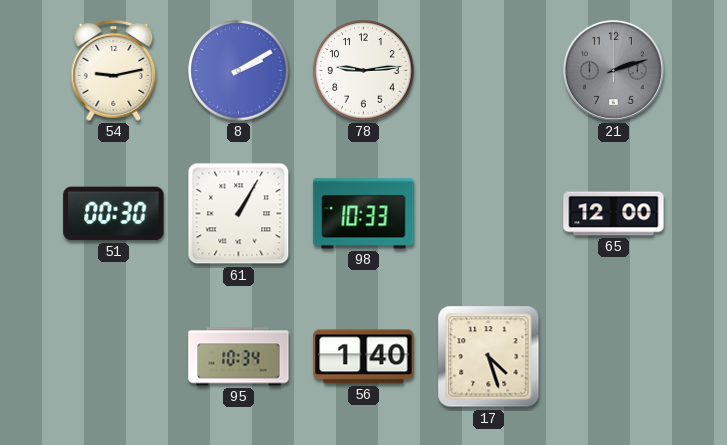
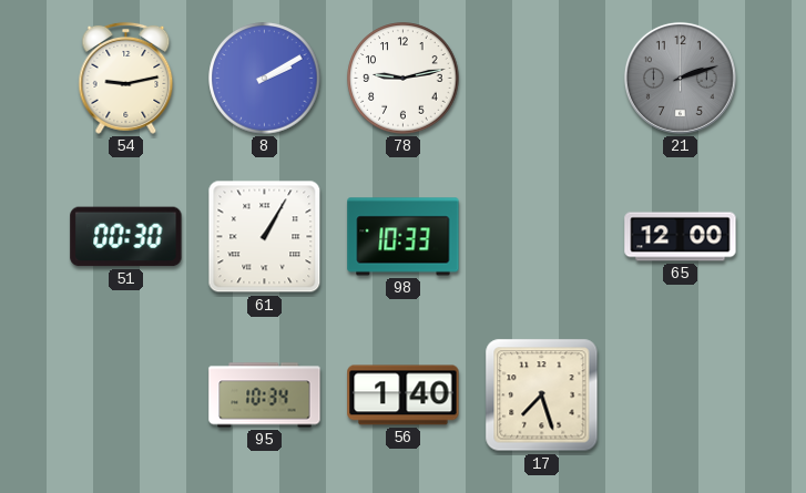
78: 9:14 -> 9:13 (404, 79)
17: 4:27 -> 7:27 (542, 396)
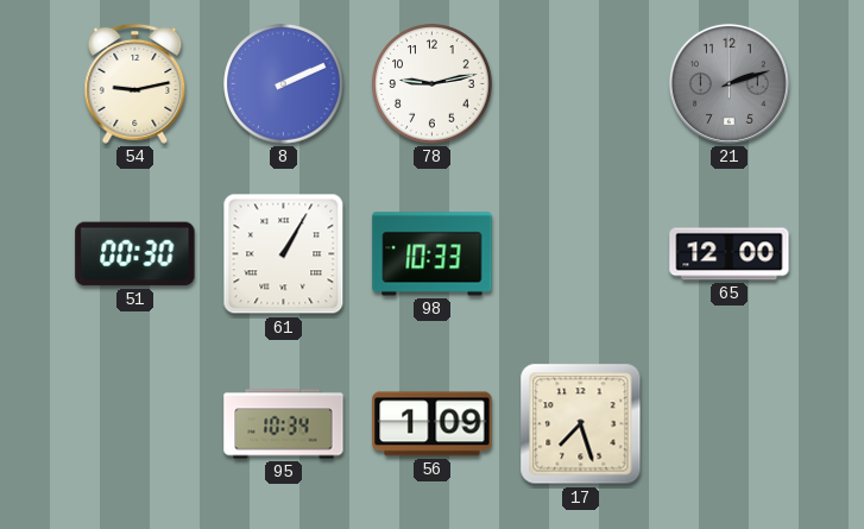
8: 2:10 -> 2:11 (284, 84)
56: 1:40 -> 1:09 (433, 424)
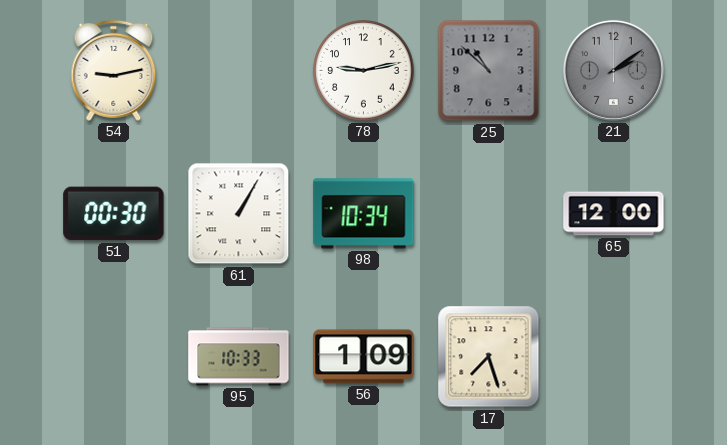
8: 2:11 -> none (284, 84)
25: none -> 10:52 (489, 71)
21: 2:12 -> 2:09 (613, 70)
98: 10:33 -> 10:34 (364, 214)
95: 10:34 -> 10:33 (239, 357)
